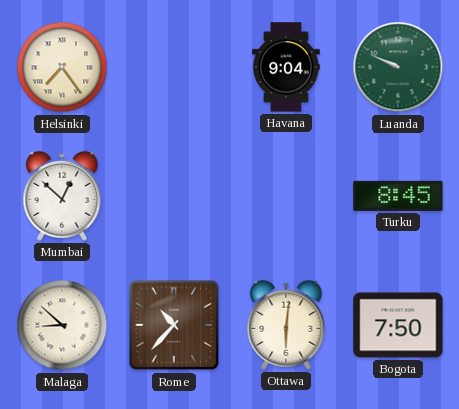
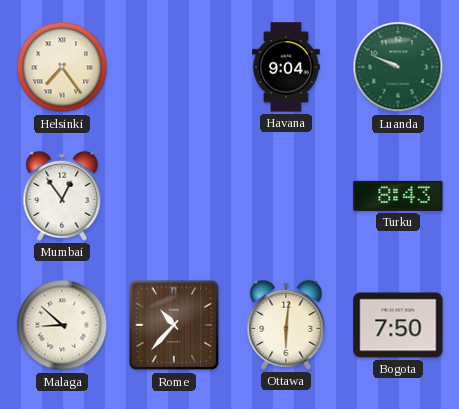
Mumbai: 12:52 -> 12:54 (62, 196)
Turku: 8:45 -> 8:43 (398, 196)
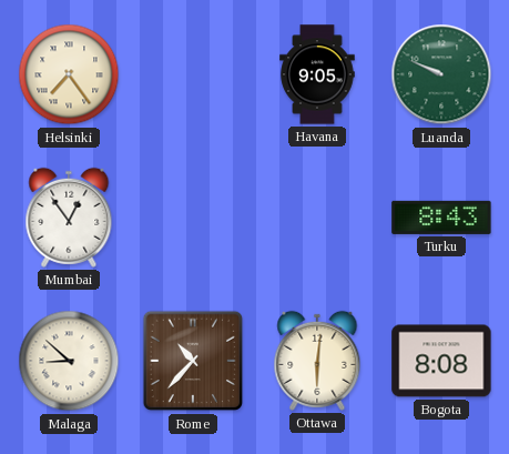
Havana: 9:04 -> 9:05 (317, 74)
Bogota: 7:50 -> 8:08 (441, 361)
